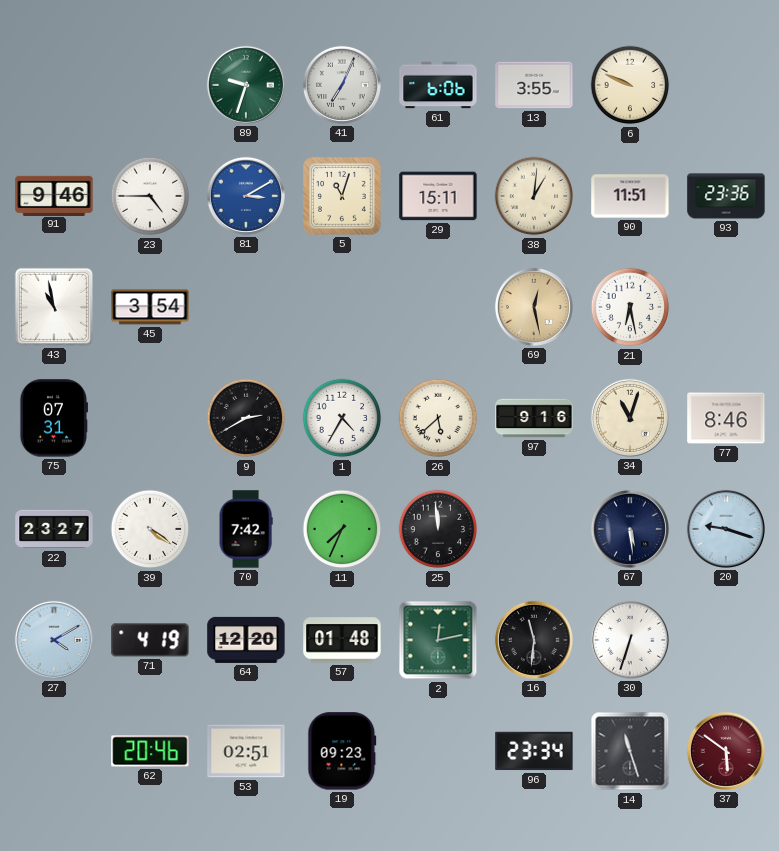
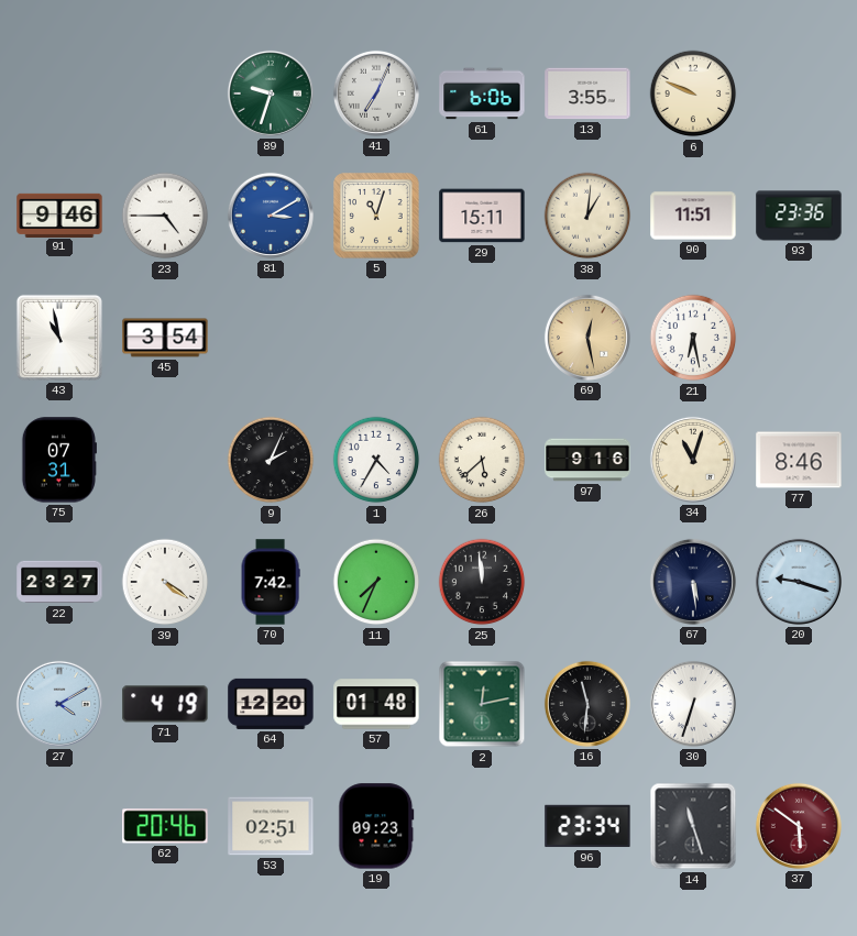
9: 2:40 -> 2:04 (271, 460)
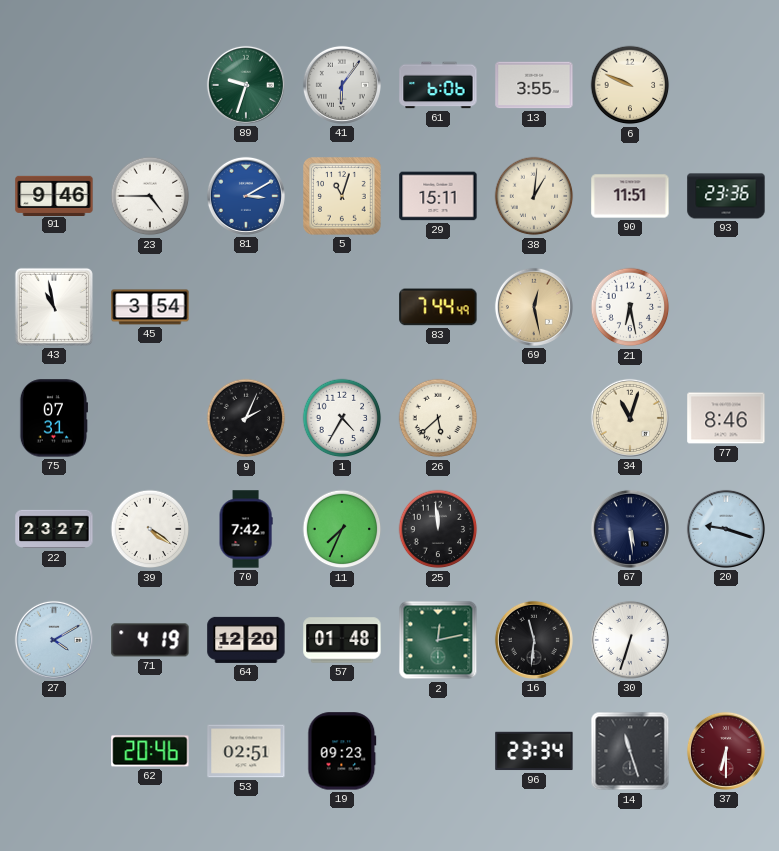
41: 7:04 -> 6:06 (342, 85)
83: none -> 7:44 (438, 307)
97: 9:16 -> none (587, 460)
37: 5:51 -> 6:30 (726, 751)
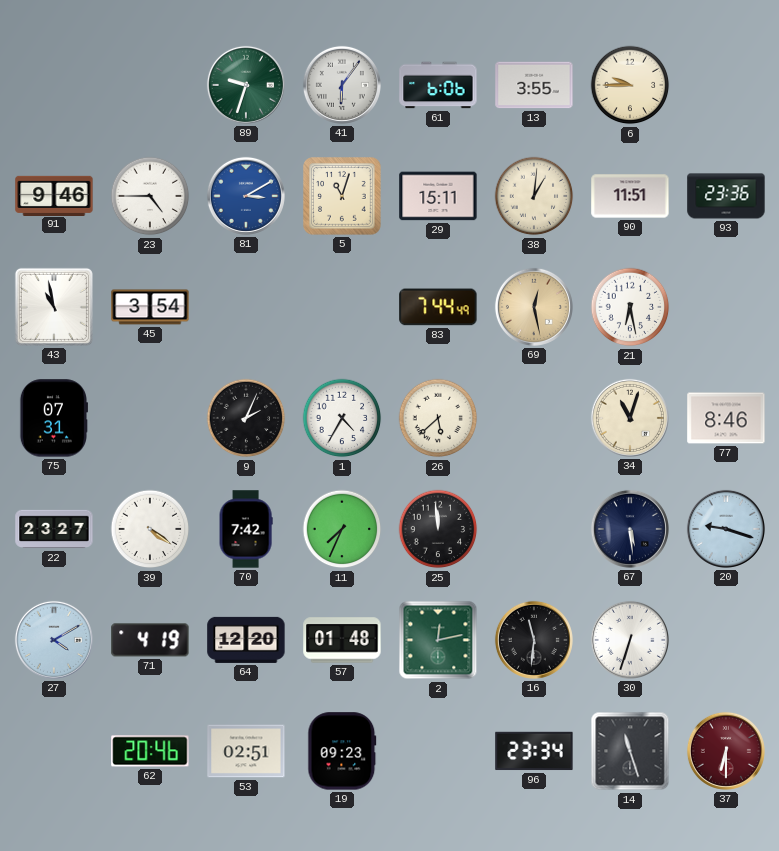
6: 9:49 -> 9:45 (630, 85)
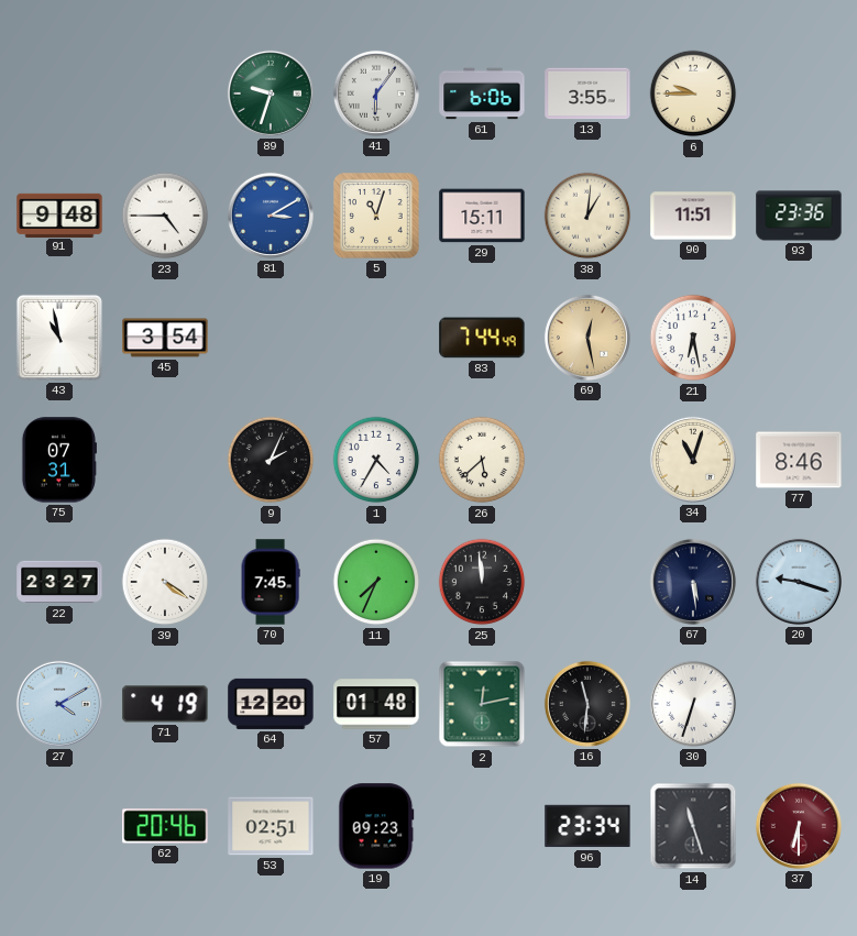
91: 9:46 -> 9:48 (59, 214)
70: 7:42 -> 7:45 (271, 582)
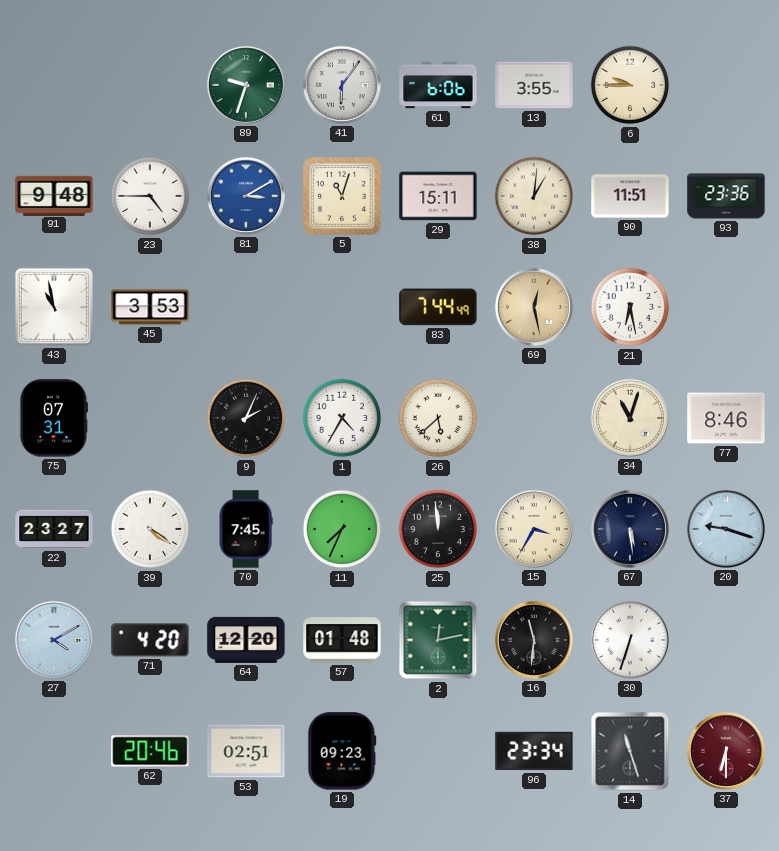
45: 3:54 -> 3:53 (150, 307)
15: none -> 3:35 (534, 529)
71: 4:19 -> 4:20 (150, 640)
